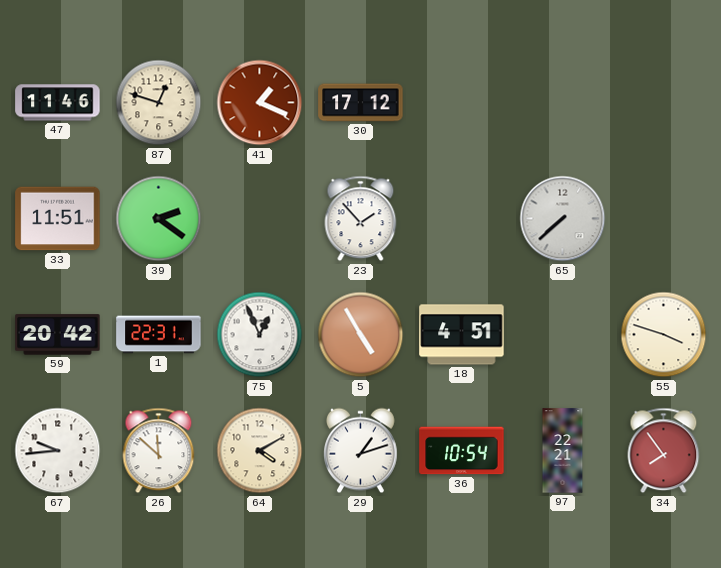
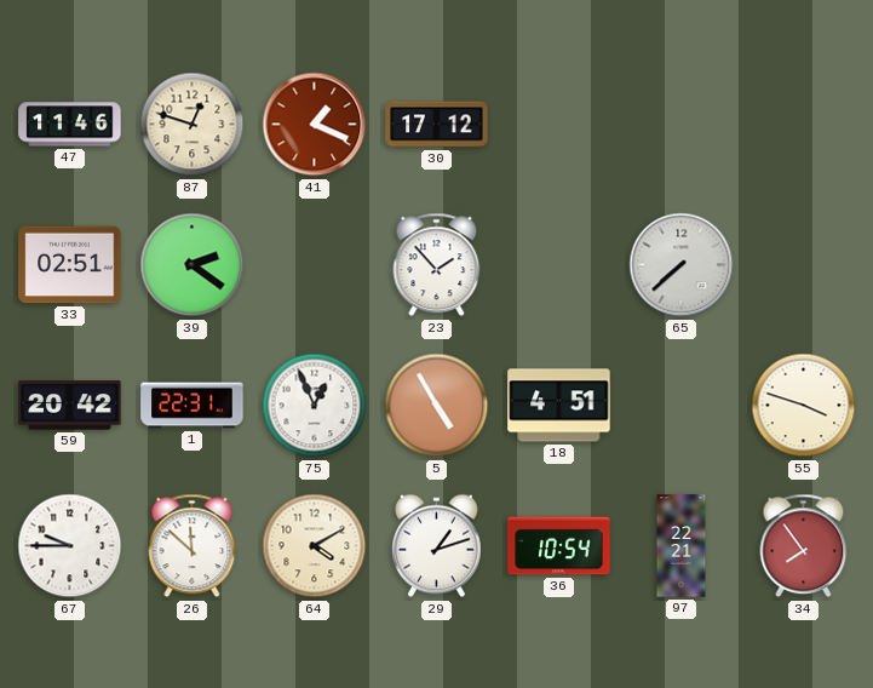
33: 11:51 -> 02:51 (70, 265)
67: 9:44 -> 9:45 (70, 546)
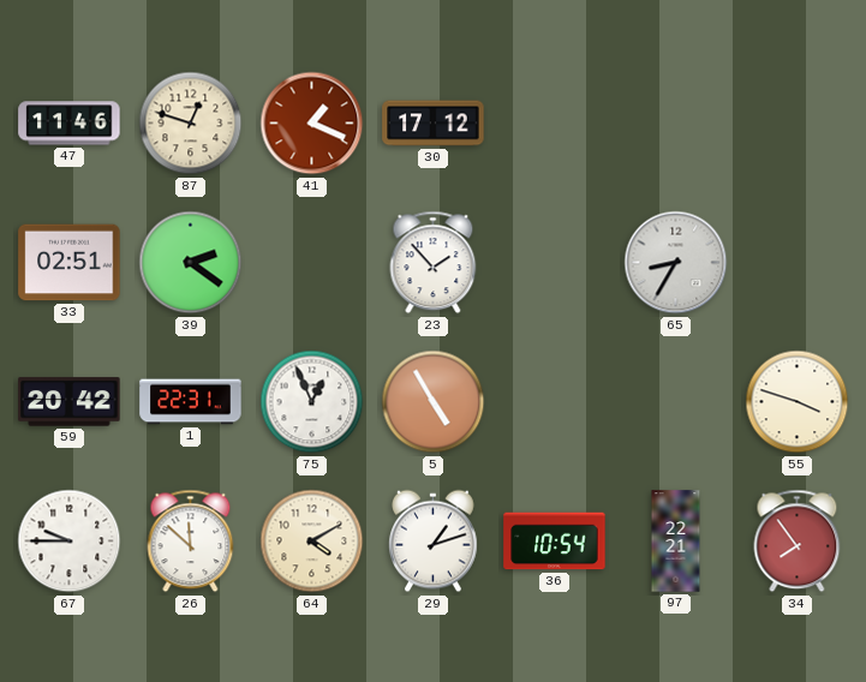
65: 7:38 -> 8:35 (676, 263)
18: 4:51 -> none (559, 406)
